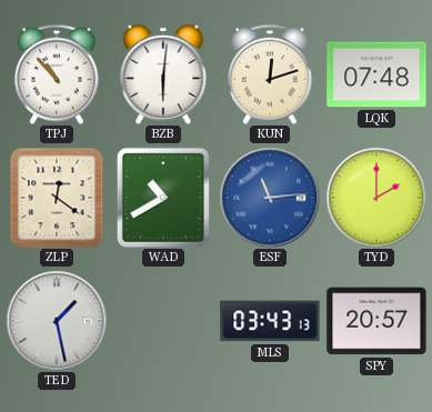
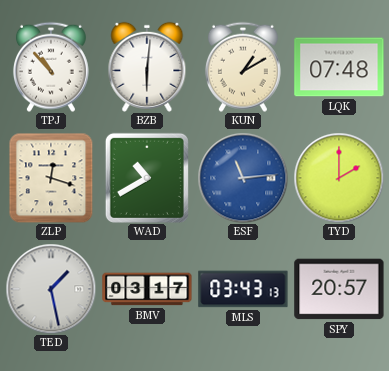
KUN: 12:12 -> 1:10 (243, 67)
ZLP: 12:21 -> 12:18 (51, 178)
BMV: none -> 03:17 (147, 289)
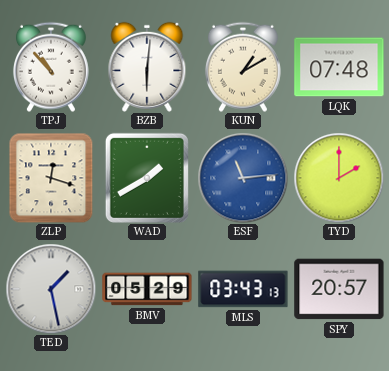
WAD: 10:40 -> 1:40 (147, 178)
BMV: 03:17 -> 05:29 (147, 289)
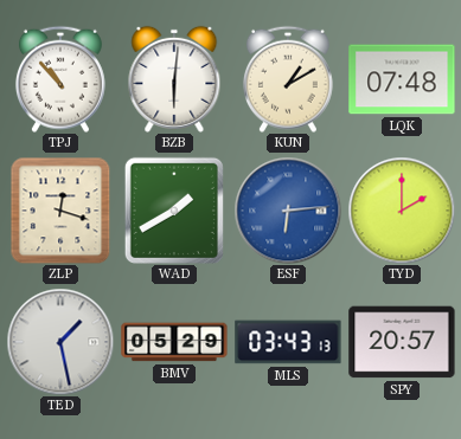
ESF: 11:14 -> 6:14 (288, 211)
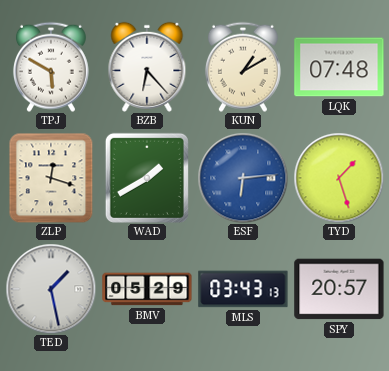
TPJ: 10:53 -> 5:50 (51, 67)
BZB: 6:01 -> 6:23 (147, 67)
TYD: 2:00 -> 1:27 (339, 178)
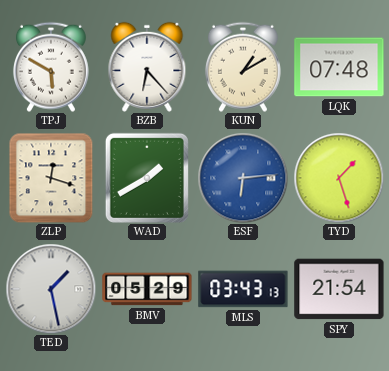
SPY: 20:57 -> 21:54 (339, 289)
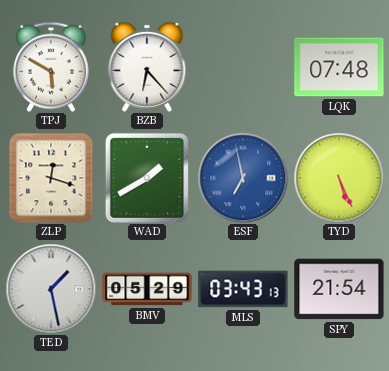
KUN: 1:10 -> none (243, 67)
ESF: 6:14 -> 6:58 (243, 178)
TYD: 1:27 -> 5:26 (339, 178)
